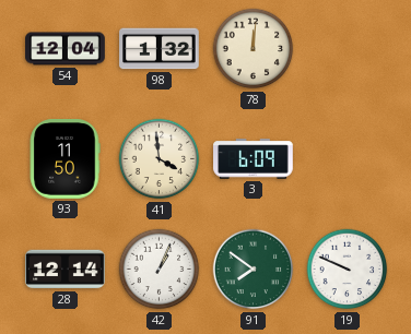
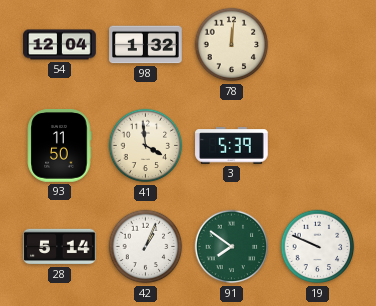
3: 6:09 -> 5:39 (232, 146)
28: 12:14 -> 5:14 (60, 247)
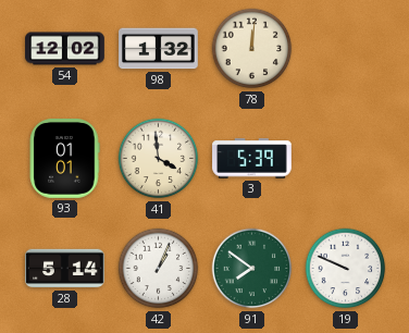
54: 12:04 -> 12:02 (65, 49)
93: 11:50 -> 01:01 (64, 159)
